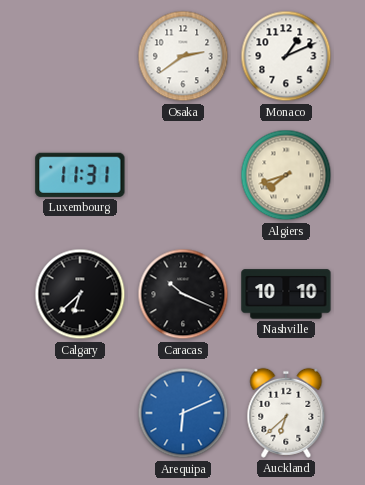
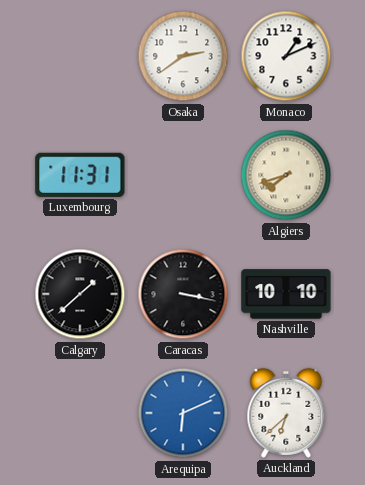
Calgary: 6:38 -> 1:38 (80, 294)
Caracas: 10:19 -> 3:17 (183, 294)
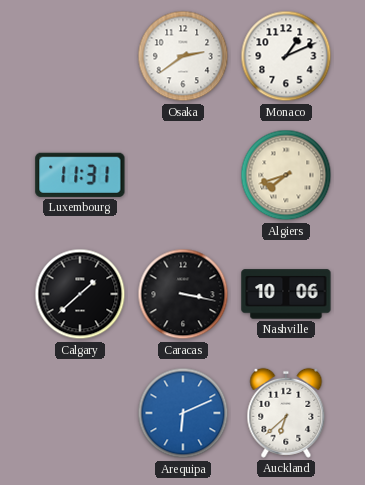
Nashville: 10:10 -> 10:06 (286, 294)
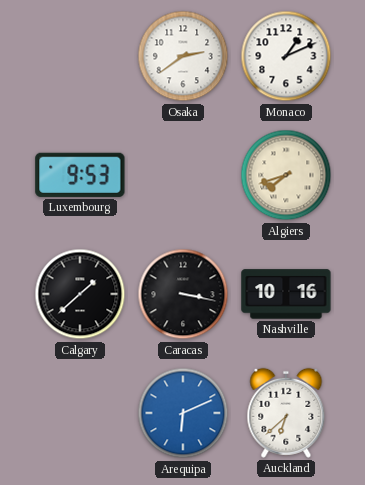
Luxembourg: 11:31 -> 9:53 (80, 175)
Nashville: 10:06 -> 10:16 (286, 294)
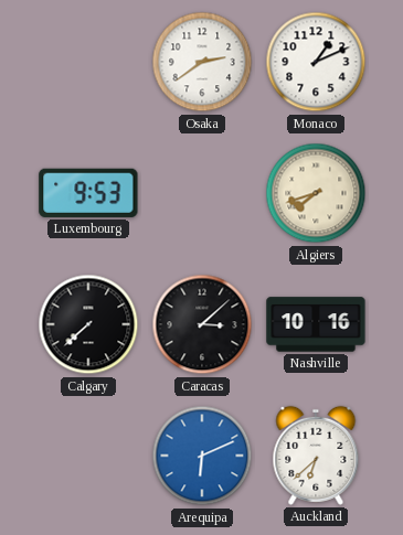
Calgary: 1:38 -> 7:38 (88, 324)
Caracas: 3:17 -> 3:08 (202, 324)
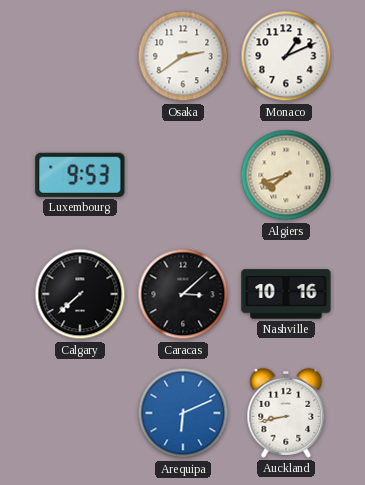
Auckland: 6:38 -> 8:43 (286, 413)
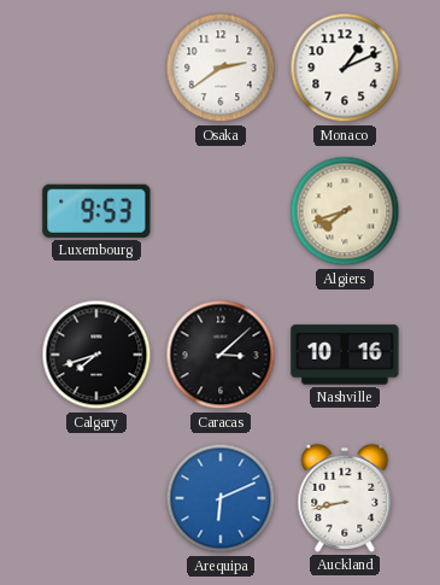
Calgary: 7:38 -> 7:42 (96, 355)
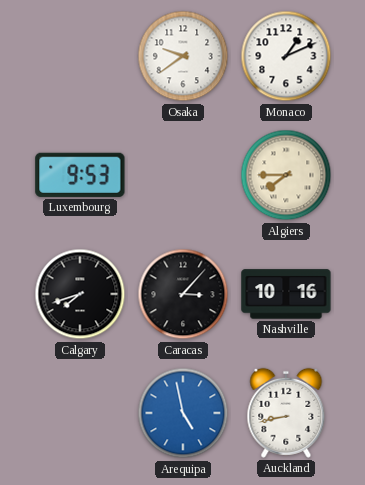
Osaka: 2:39 -> 9:39 (183, 56)
Algiers: 7:42 -> 7:45 (286, 175)
Caracas: 3:08 -> 3:07 (183, 294)
Arequipa: 6:11 -> 4:58 (183, 413)
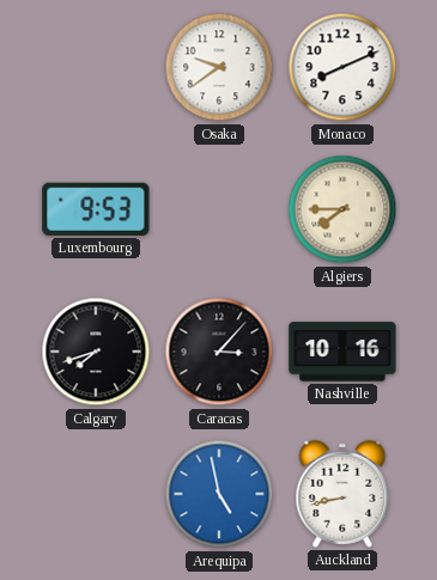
Monaco: 1:11 -> 8:11 (342, 67)
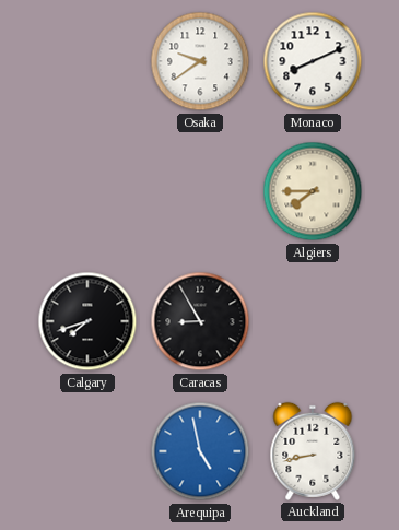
Luxembourg: 9:53 -> none (96, 209)
Caracas: 3:07 -> 8:55 (200, 321)
Nashville: 10:16 -> none (342, 352)
